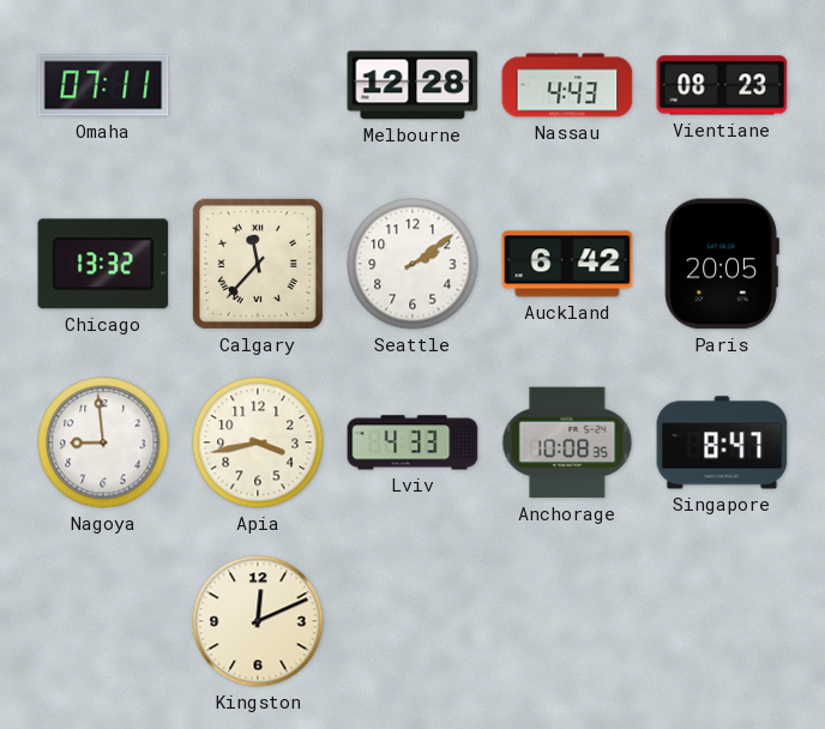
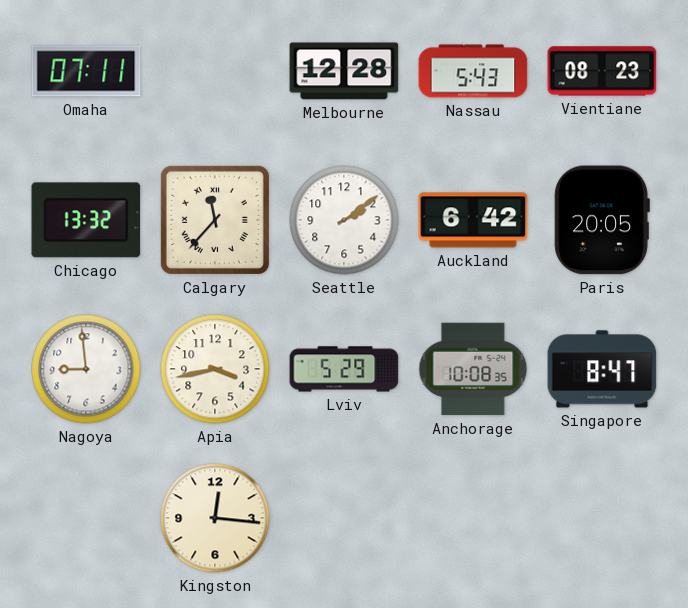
Nassau: 4:43 -> 5:43 (473, 71)
Lviv: 4:33 -> 5:29 (344, 369)
Kingston: 12:11 -> 12:16 (215, 518)
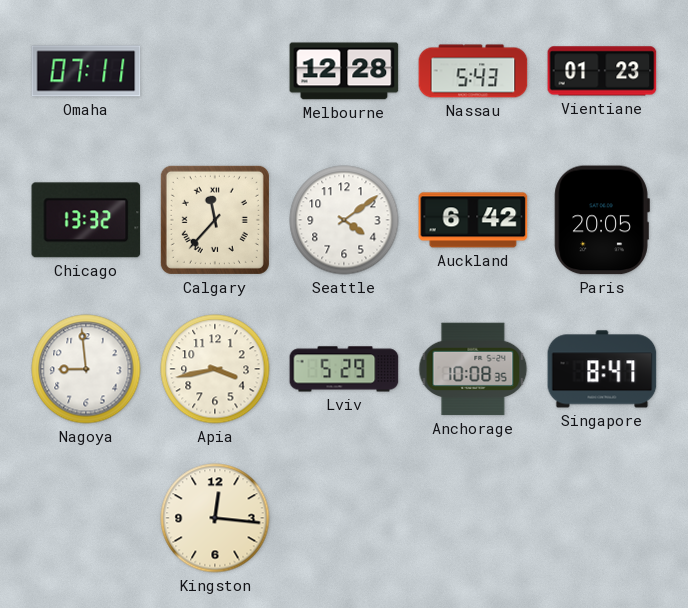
Vientiane: 08:23 -> 01:23 (602, 71)
Seattle: 2:09 -> 4:09 (344, 220)
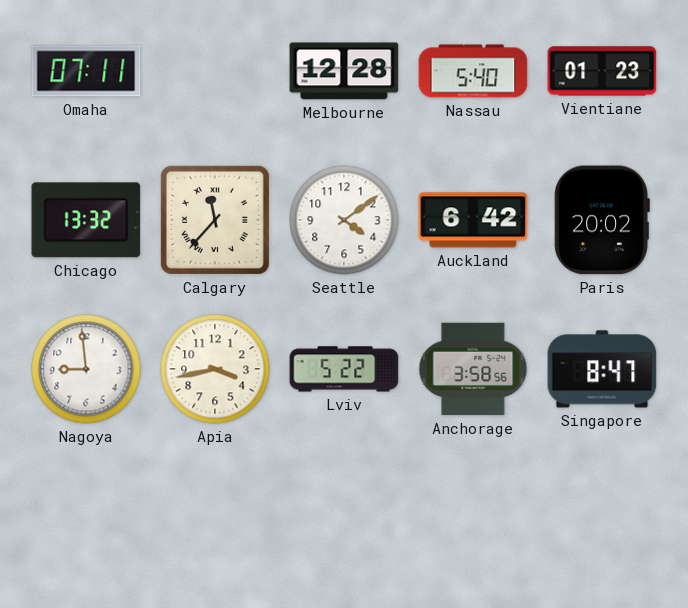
Nassau: 5:43 -> 5:40 (473, 71)
Paris: 20:05 -> 20:02 (602, 220)
Lviv: 5:29 -> 5:22 (344, 369)
Anchorage: 10:08 -> 3:58 (473, 369)
Kingston: 12:16 -> none (215, 518)
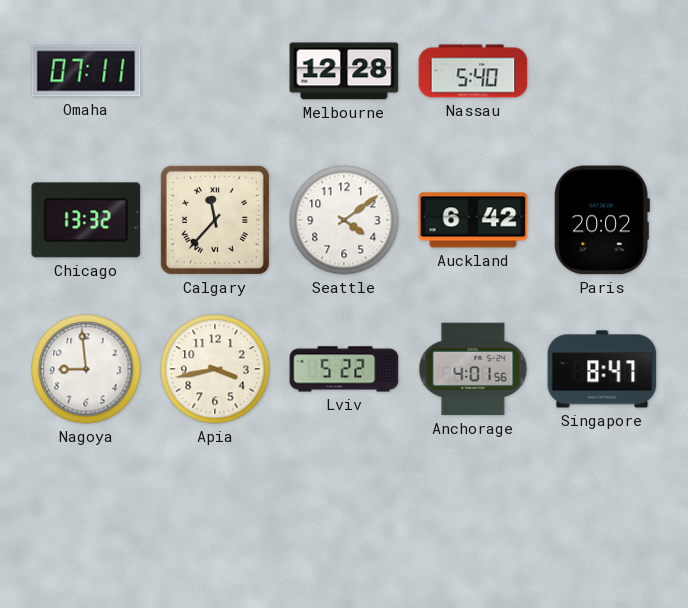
Vientiane: 01:23 -> none (602, 71)
Anchorage: 3:58 -> 4:01 (473, 369)
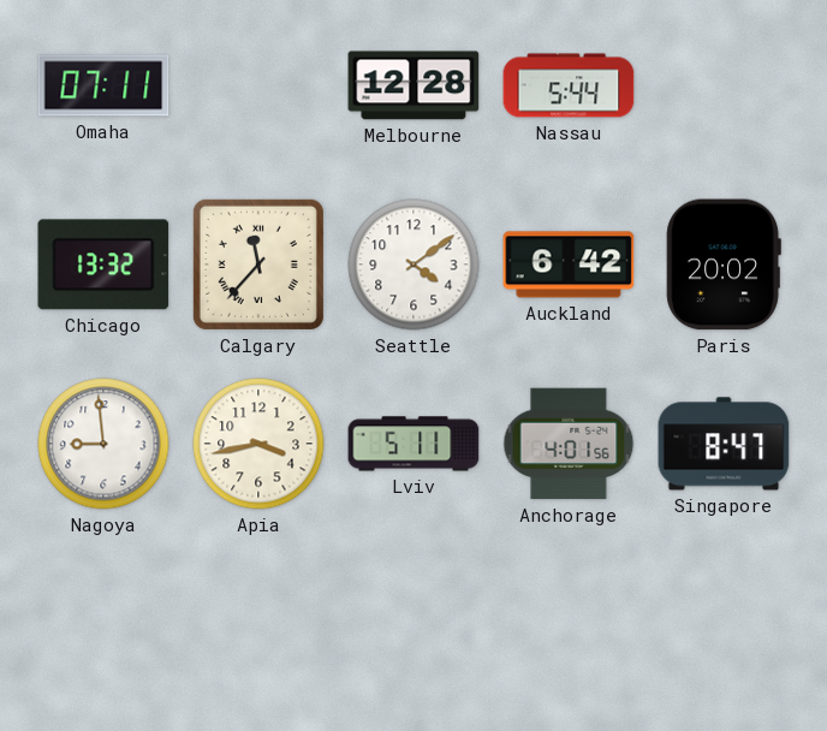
Nassau: 5:40 -> 5:44 (569, 85)
Lviv: 5:22 -> 5:11 (413, 444)
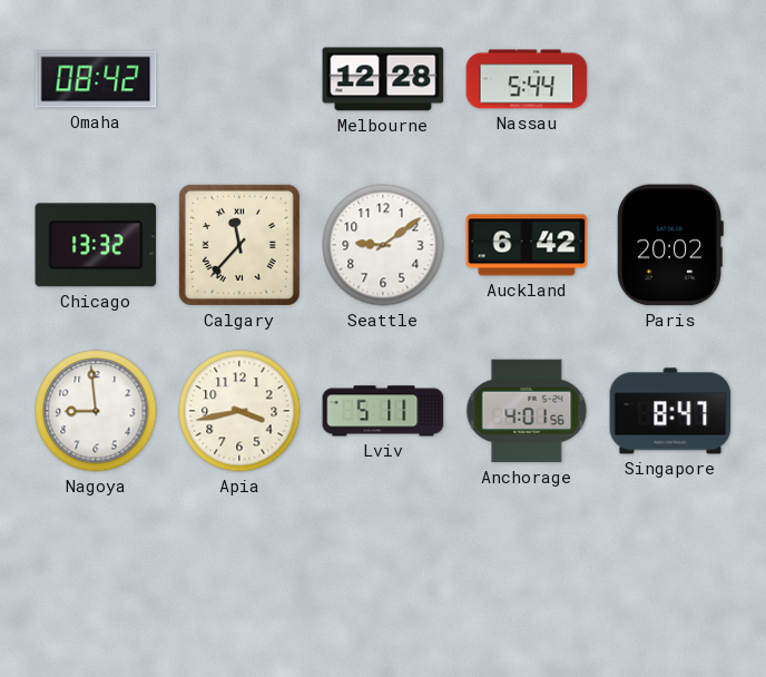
Omaha: 07:11 -> 08:42 (96, 79)
Seattle: 4:09 -> 9:09 (383, 245)
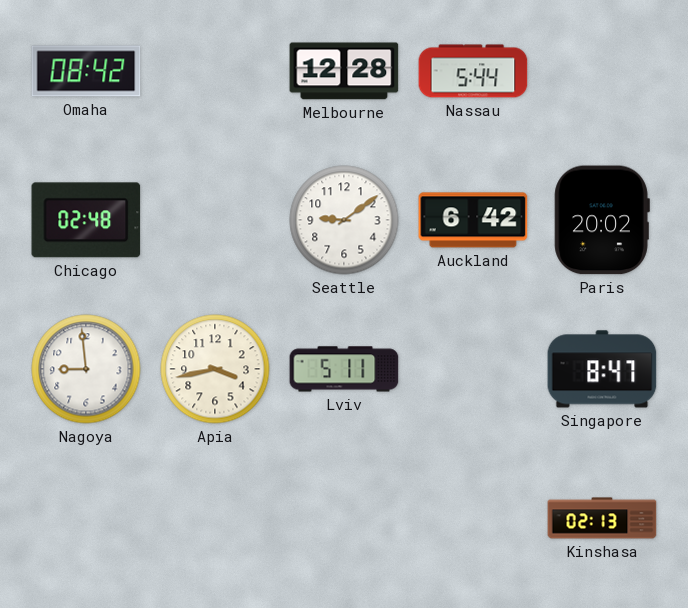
Chicago: 13:32 -> 02:48 (86, 220)
Calgary: 11:37 -> none (239, 245)
Anchorage: 4:01 -> none (527, 411)
Kinshasa: none -> 02:13 (602, 518)
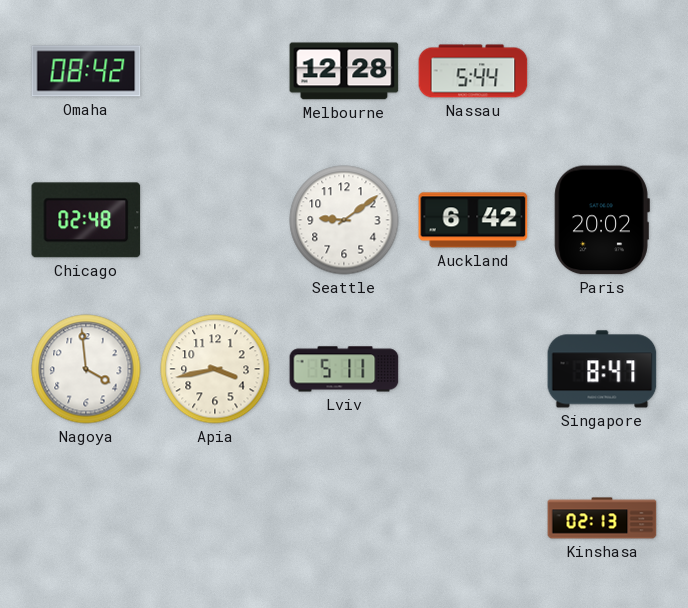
Nagoya: 8:59 -> 3:59 (86, 369)
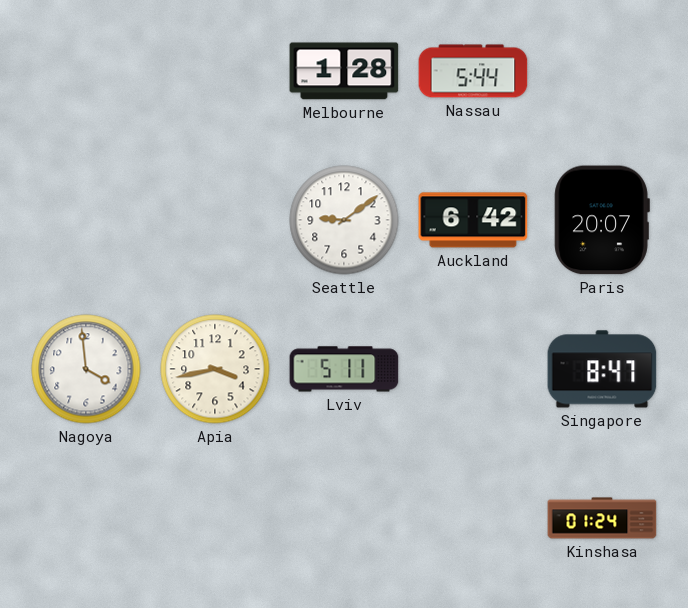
Omaha: 08:42 -> none (86, 71)
Melbourne: 12:28 -> 1:28 (344, 71)
Chicago: 02:48 -> none (86, 220)
Paris: 20:02 -> 20:07 (602, 220)
Kinshasa: 02:13 -> 01:24 (602, 518)
